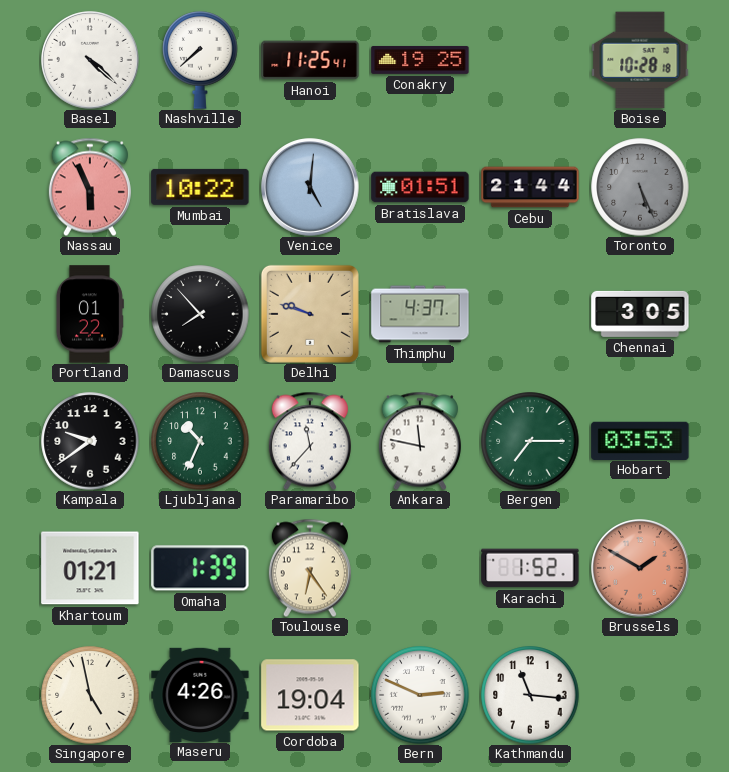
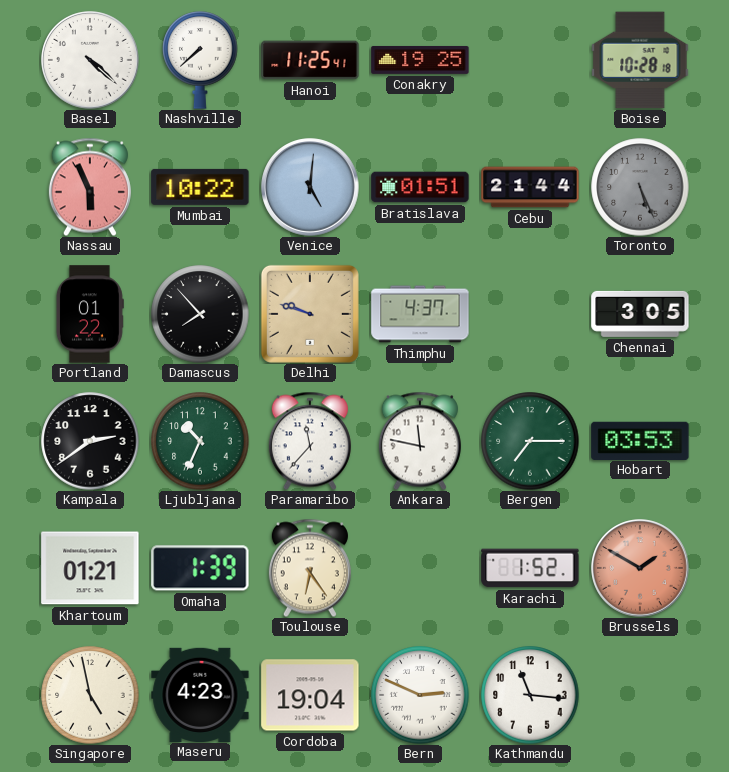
Kampala: 9:39 -> 2:39 (90, 441)
Maseru: 4:26 -> 4:23 (200, 694)
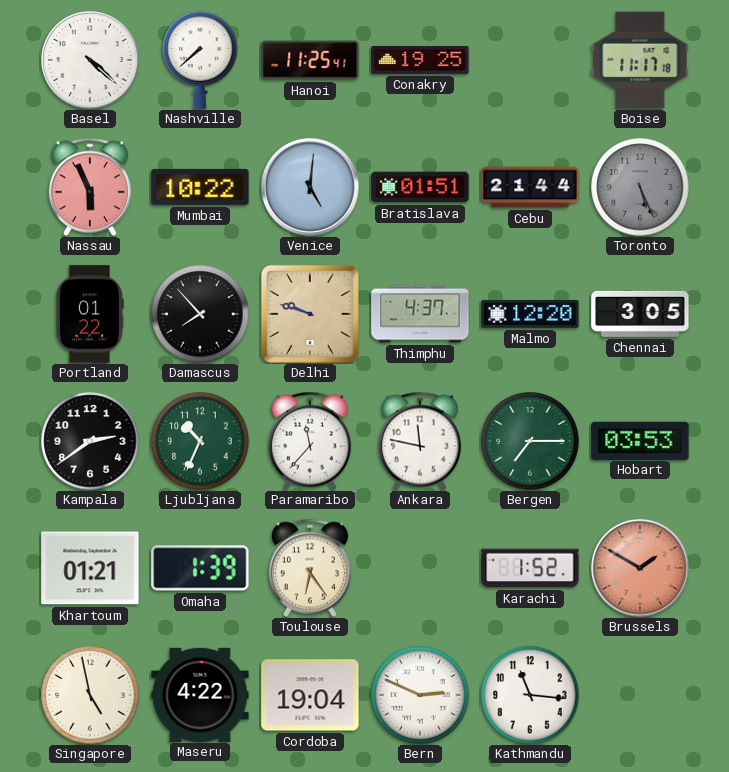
Boise: 10:28 -> 11:17 (640, 60)
Malmo: none -> 12:20 (530, 314)
Maseru: 4:23 -> 4:22 (200, 694)
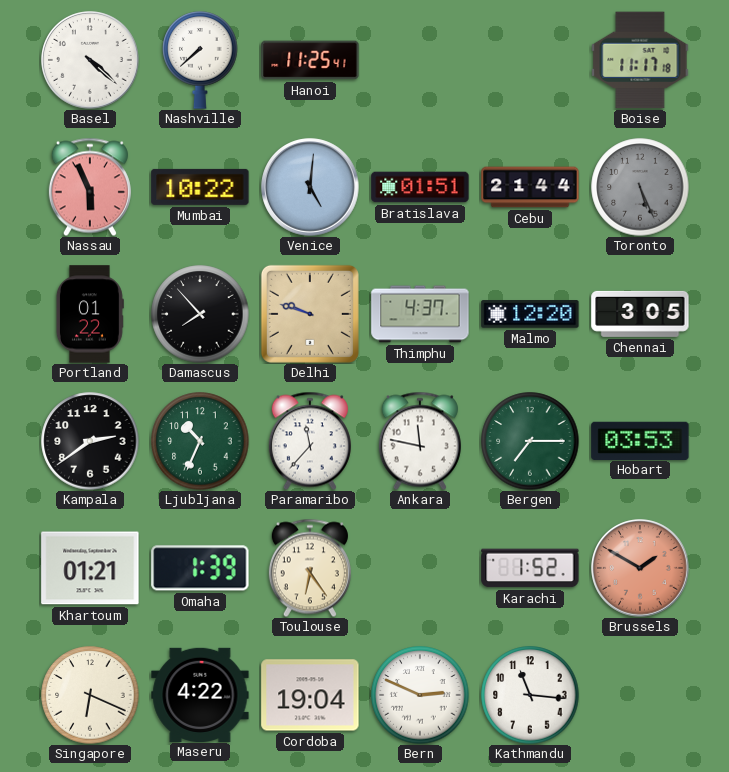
Conakry: 19:25 -> none (420, 60)
Singapore: 4:58 -> 6:19 (90, 695)
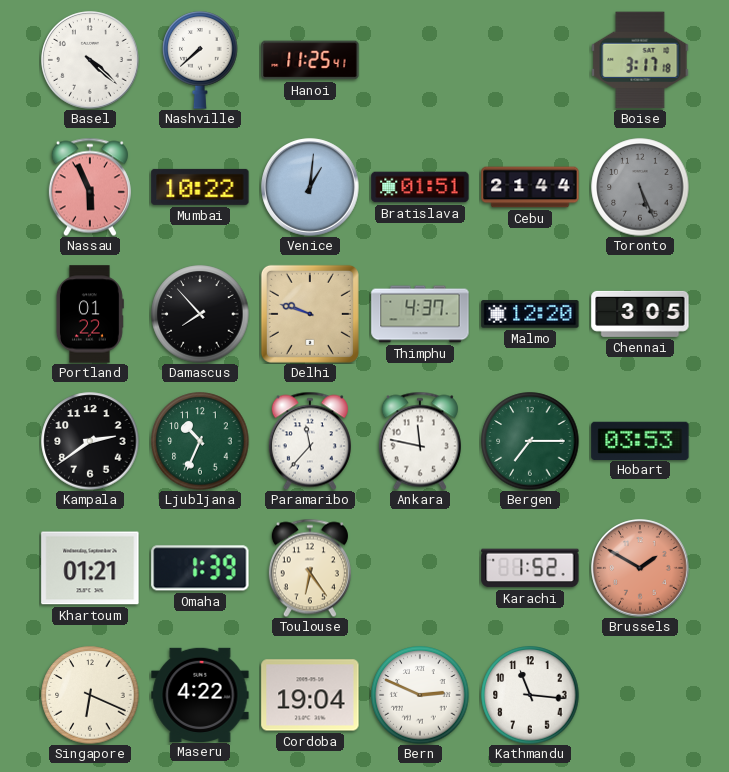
Boise: 11:17 -> 3:17 (640, 60)
Venice: 5:01 -> 1:01 (310, 187)
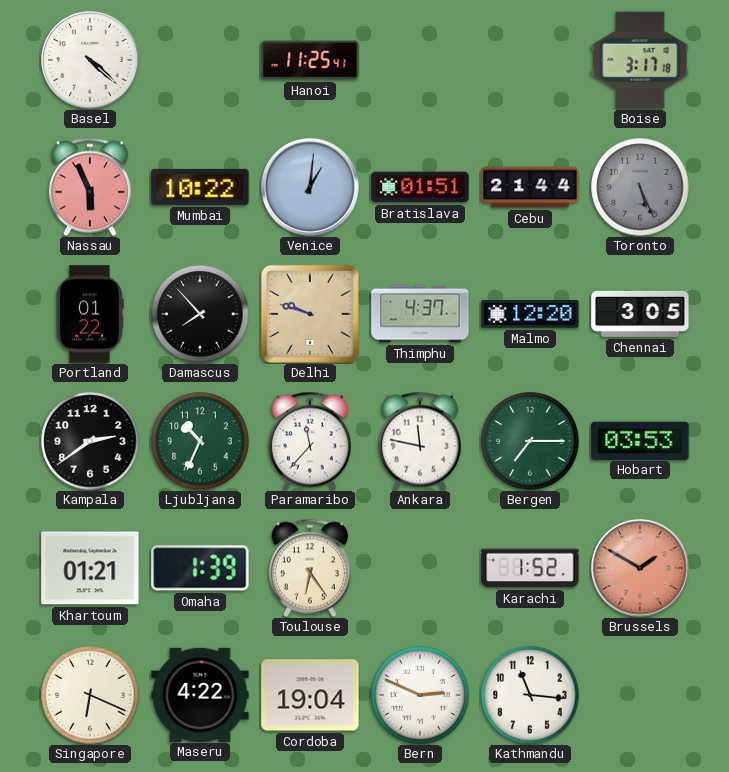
Nashville: 7:38 -> none (200, 60)
